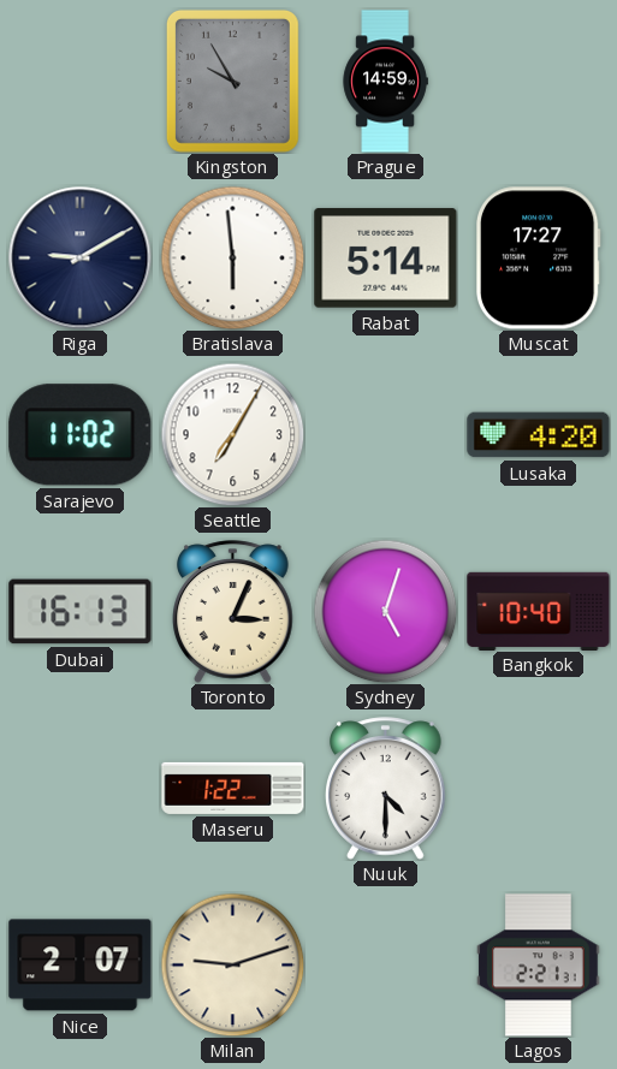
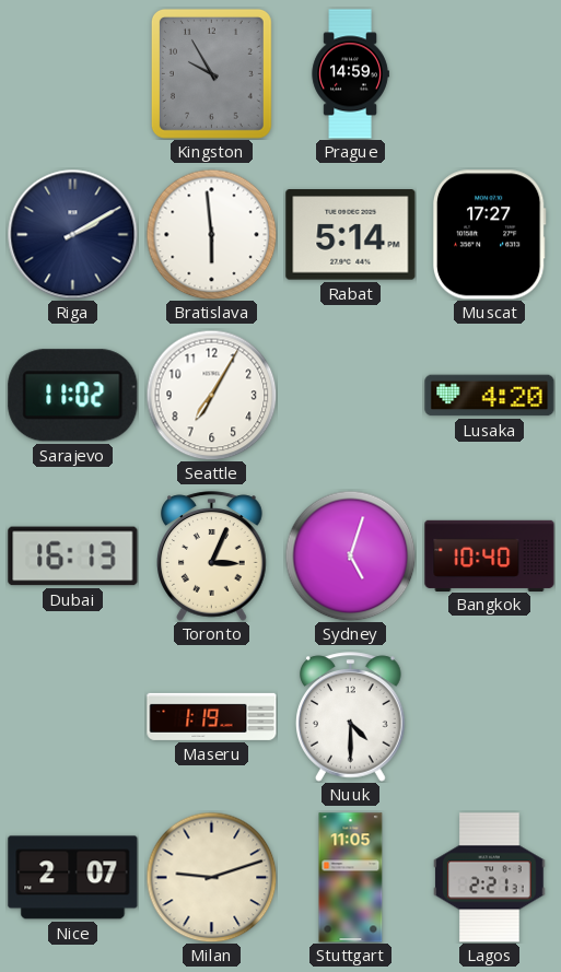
Riga: 9:10 -> 2:10 (73, 235)
Maseru: 1:22 -> 1:19 (212, 716)
Stuttgart: none -> 11:05 (351, 878)
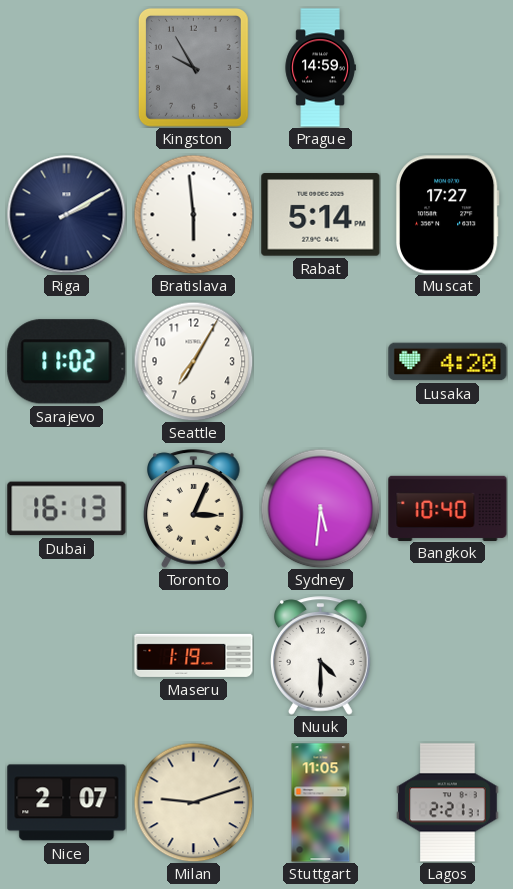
Sydney: 5:03 -> 5:31 (320, 508)
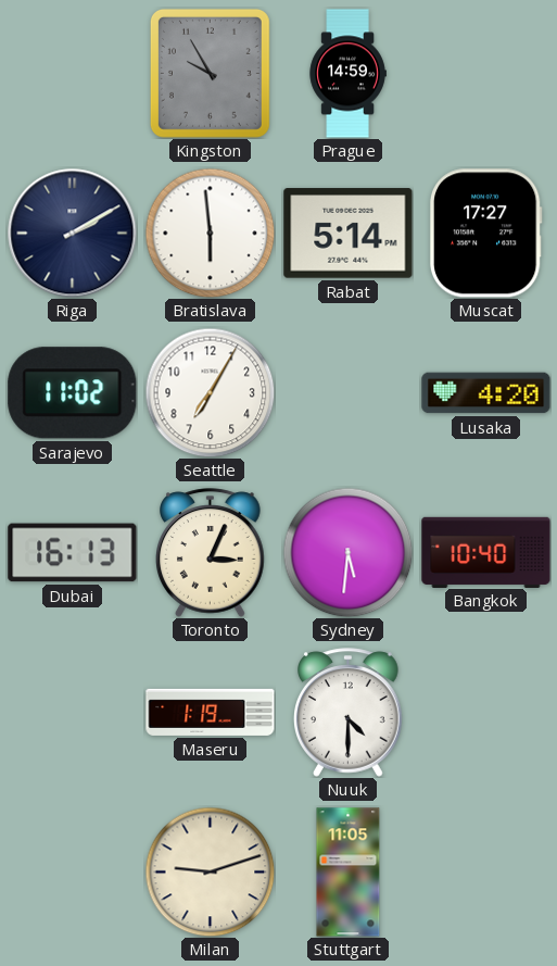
Nice: 2:07 -> none (67, 803)
Lagos: 2:21 -> none (448, 803)
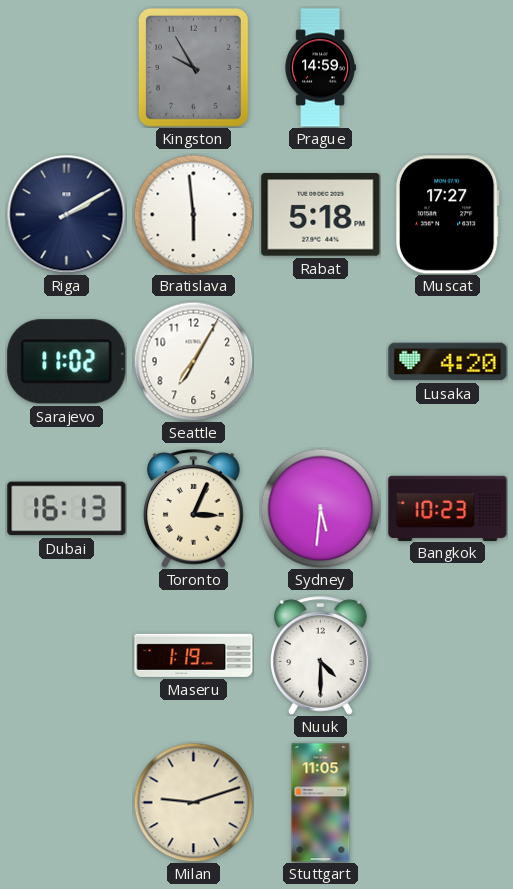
Rabat: 5:14 -> 5:18 (321, 215)
Bangkok: 10:40 -> 10:23 (448, 508)
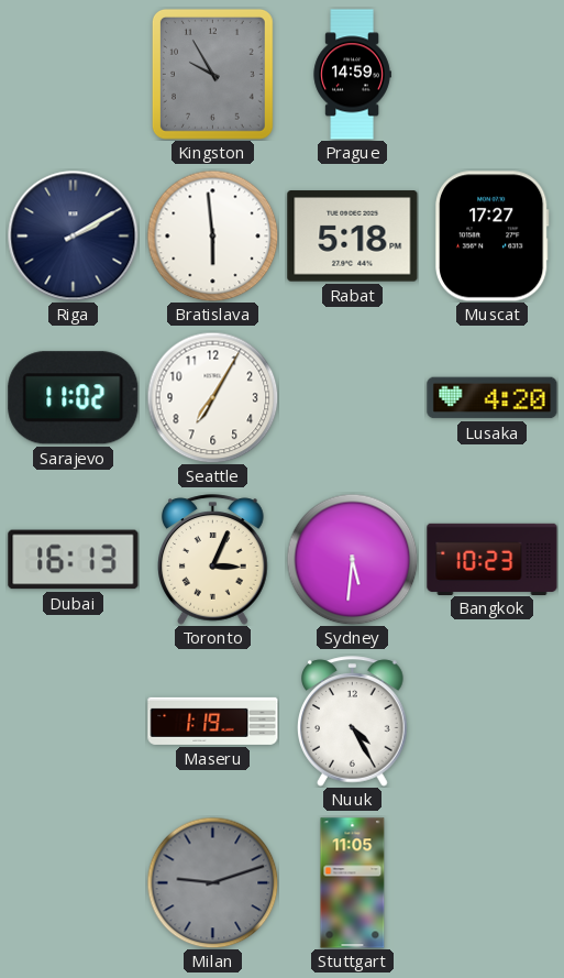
Nuuk: 4:30 -> 4:25 (353, 722)
Milan dial: cream -> grey (212, 882)
